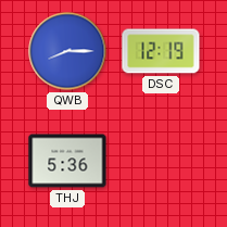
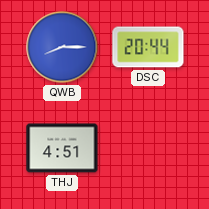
DSC: 12:19 -> 20:44 (148, 47)
THJ: 5:36 -> 4:51 (62, 148)
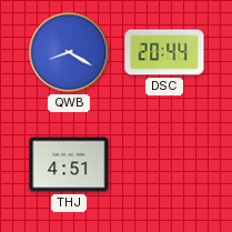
QWB: 8:15 -> 8:20 (69, 52)
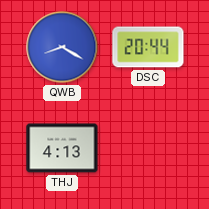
THJ: 4:51 -> 4:13 (62, 148)
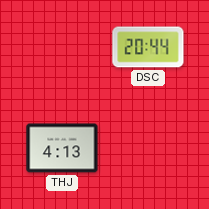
QWB: 8:20 -> none (62, 47)
